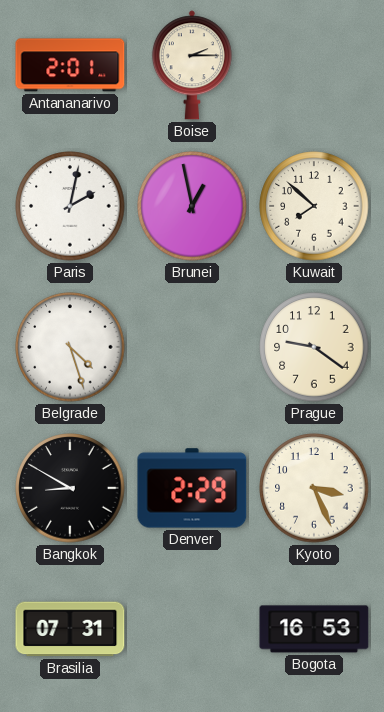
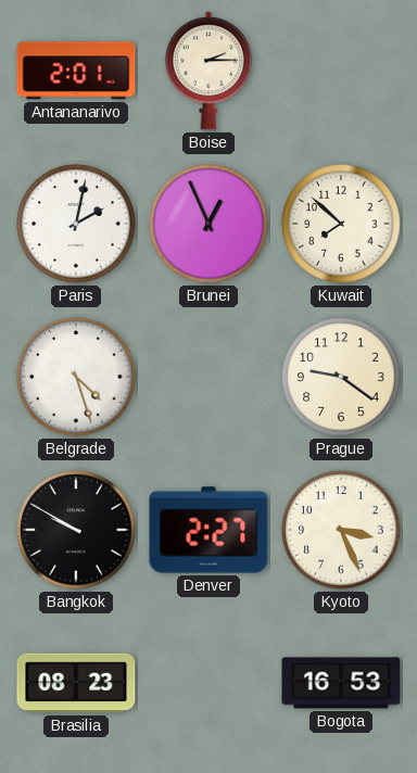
Brunei: 12:58 -> 12:56 (208, 224)
Bangkok: 8:50 -> 9:50 (76, 530)
Denver: 2:29 -> 2:27 (208, 530)
Brasilia: 07:31 -> 08:23 (76, 683)
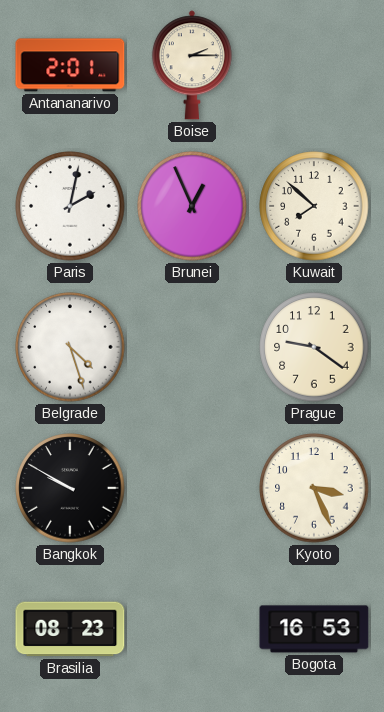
Denver: 2:27 -> none (208, 530)
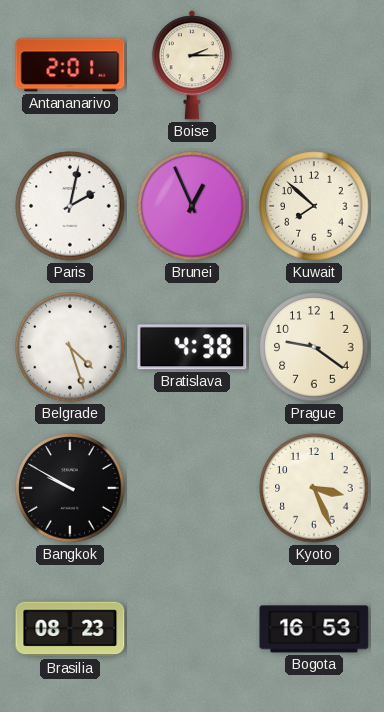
Bratislava: none -> 4:38 (192, 347)
